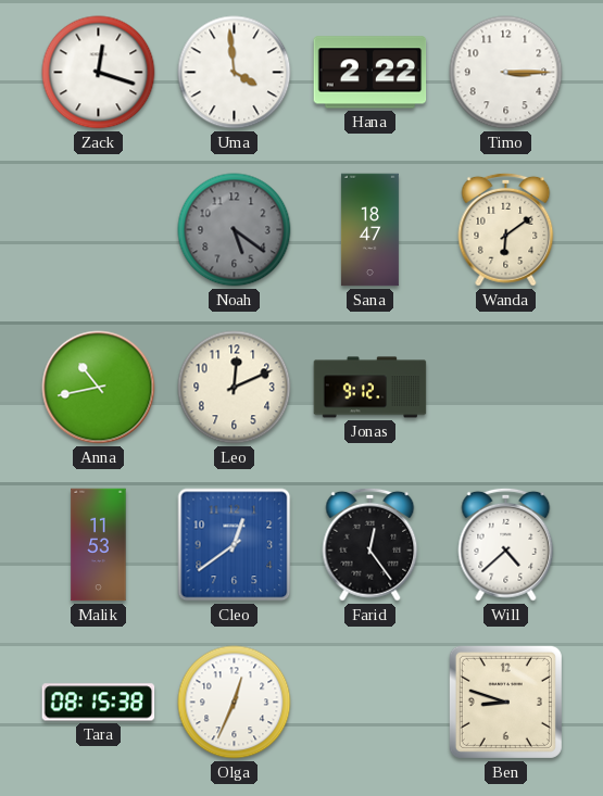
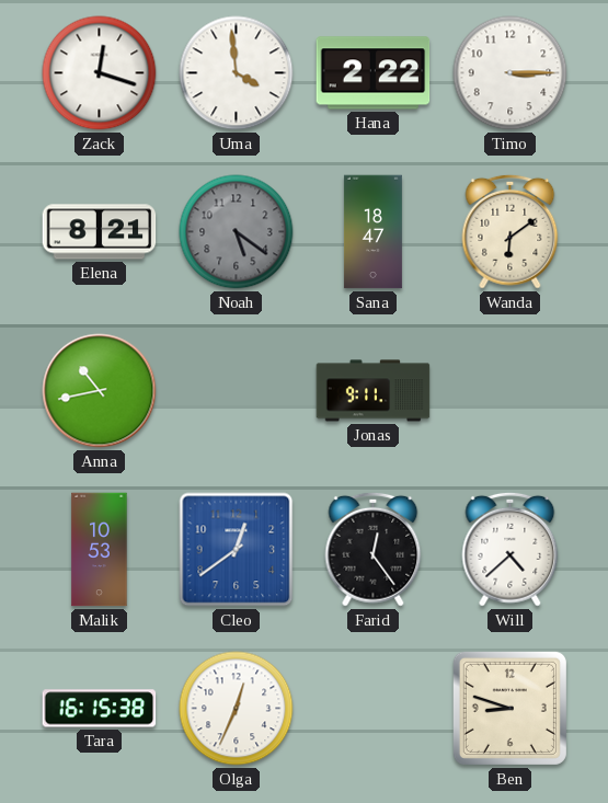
Elena: none -> 8:21 (100, 232)
Leo: 12:11 -> none (235, 388)
Jonas: 9:12 -> 9:11 (374, 391)
Malik: 11:53 -> 10:53 (100, 550)
Tara: 08:15 -> 16:15 (100, 709)
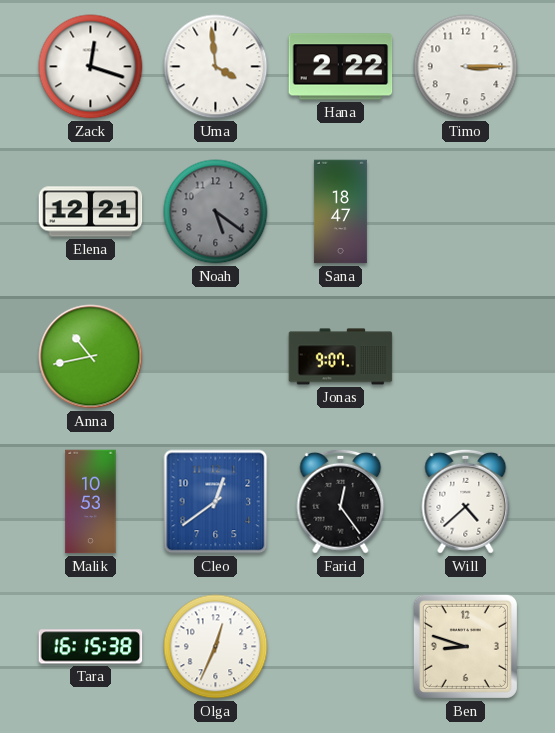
Elena: 8:21 -> 12:21 (91, 212)
Wanda: 6:09 -> none (511, 231)
Jonas: 9:11 -> 9:07 (341, 357)
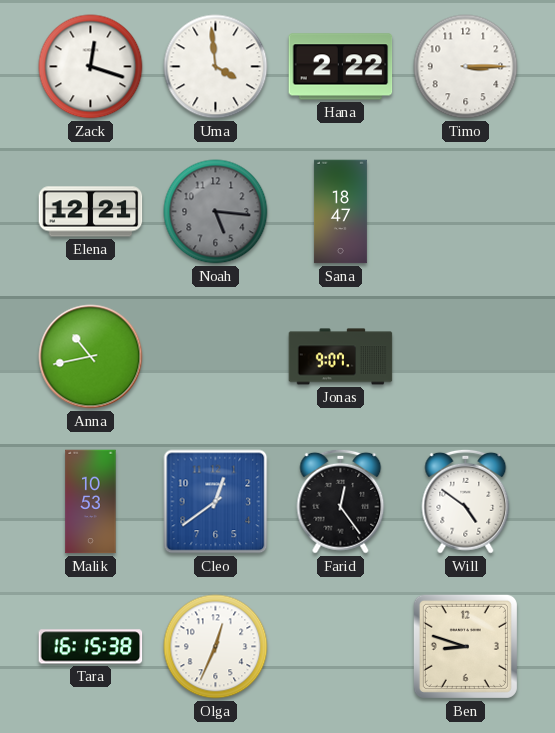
Noah: 5:21 -> 5:16 (216, 212)
Will: 4:38 -> 4:51 (466, 501)
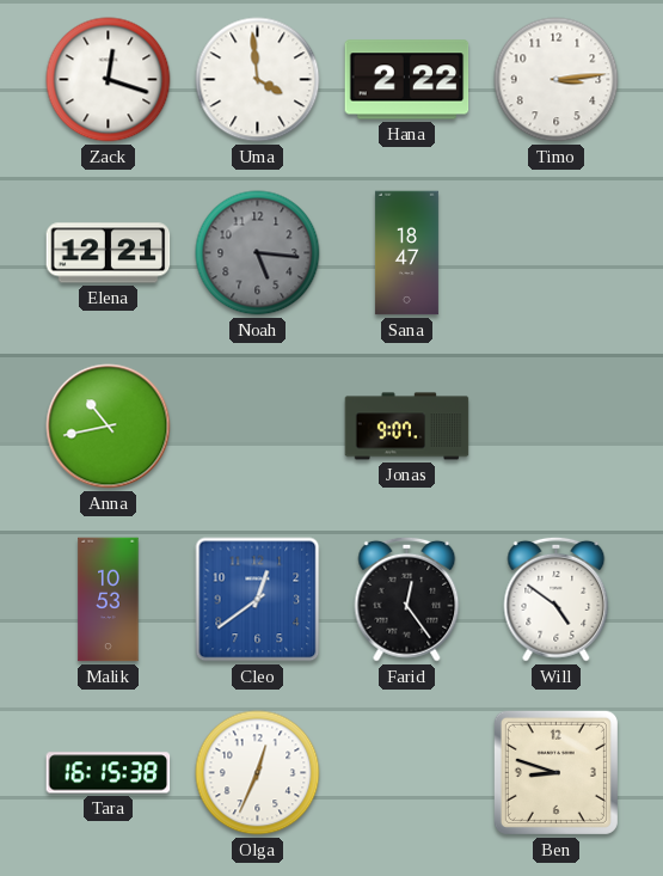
Timo: 3:15 -> 3:14 (557, 80)
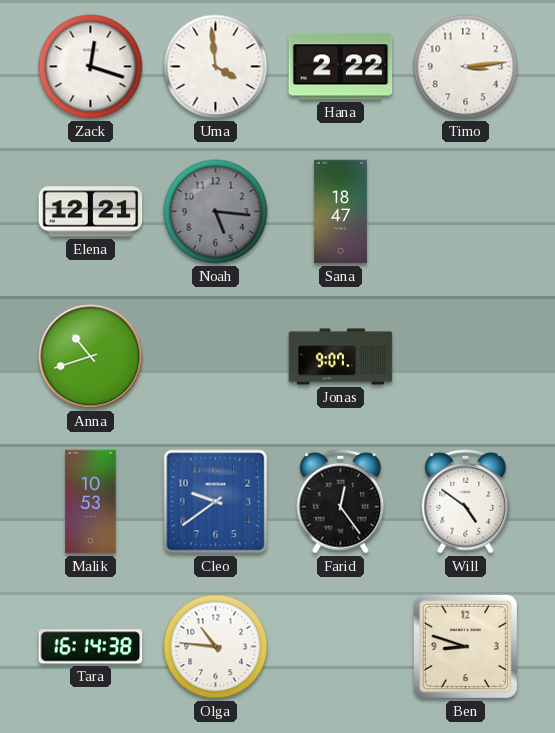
Anna: 10:43 -> 10:42 (91, 357)
Cleo: 12:39 -> 9:39 (216, 502)
Tara: 16:15 -> 16:14 (91, 647)
Olga: 12:34 -> 10:46 (216, 647)
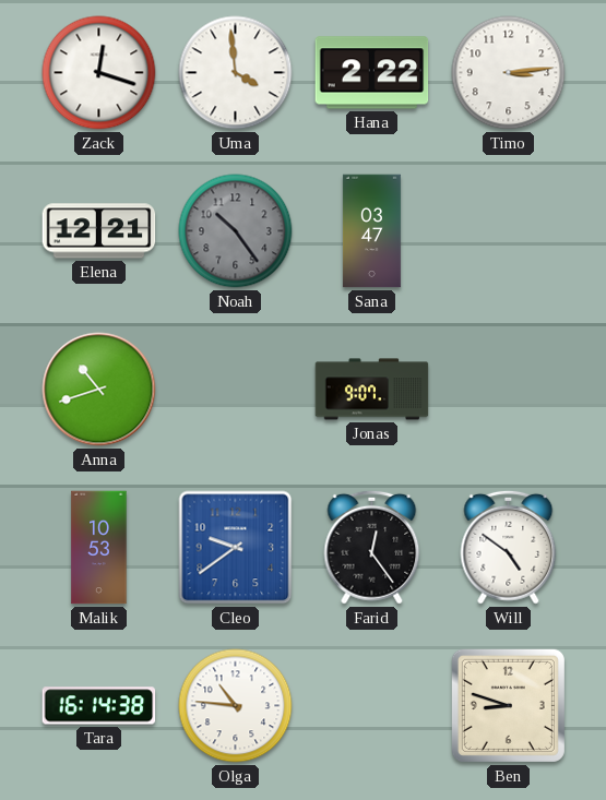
Noah: 5:16 -> 10:24 (236, 231)
Sana: 18:47 -> 03:47 (371, 231)
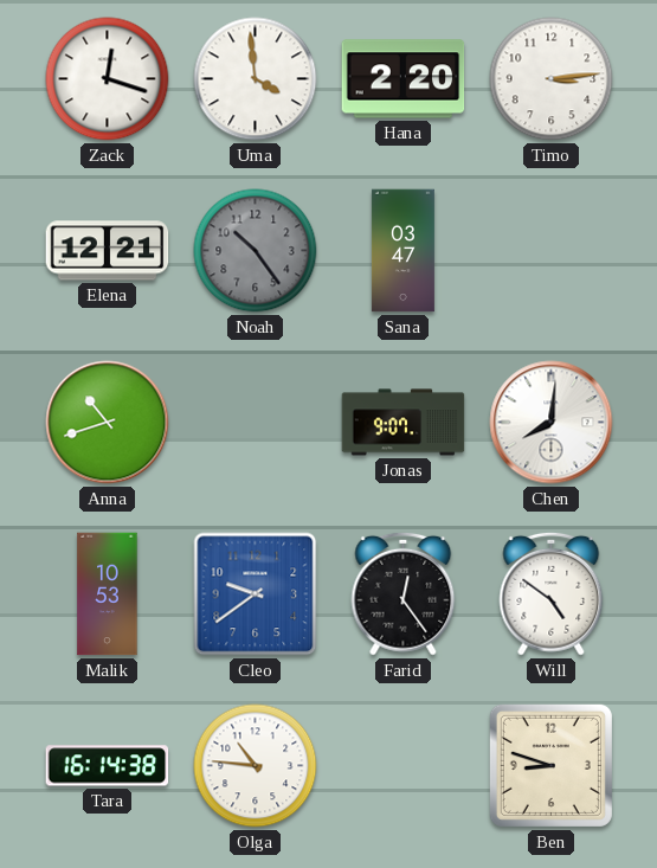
Hana: 2:22 -> 2:20 (404, 79)
Chen: none -> 8:01 (552, 423)
